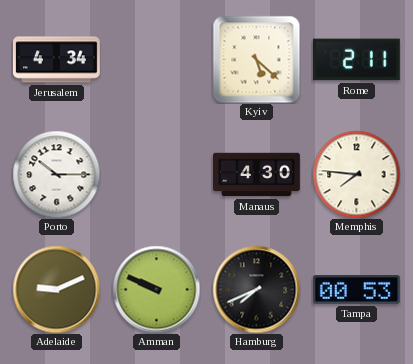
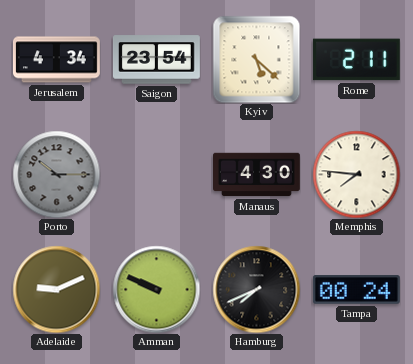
Saigon: none -> 23:54 (156, 60)
Porto dial: white -> grey (56, 174)
Tampa: 00:53 -> 00:24 (356, 290)
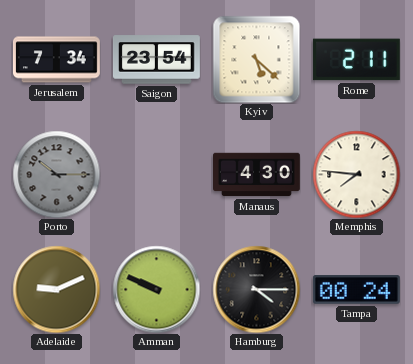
Jerusalem: 4:34 -> 7:34 (56, 60)
Hamburg: 7:41 -> 4:15 (256, 289)
